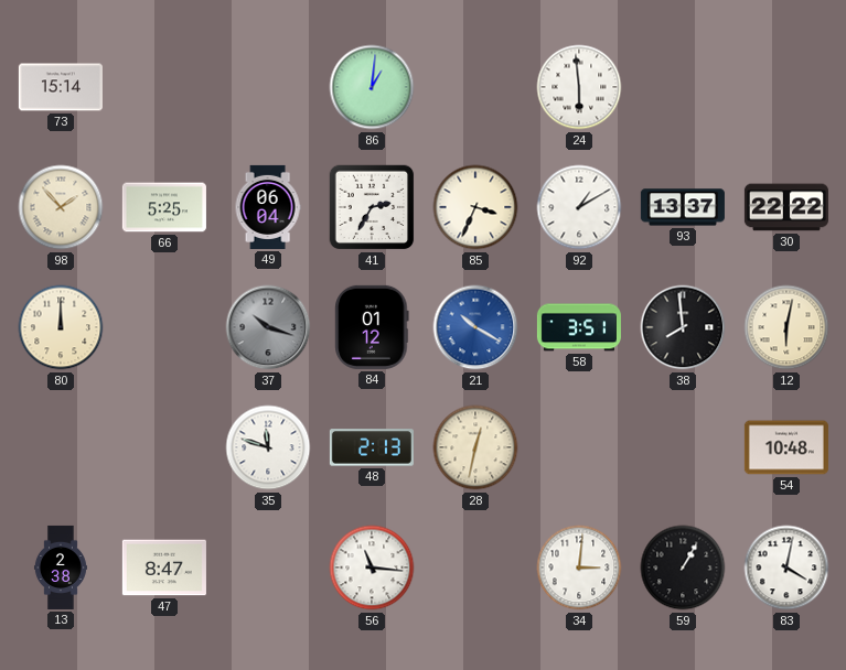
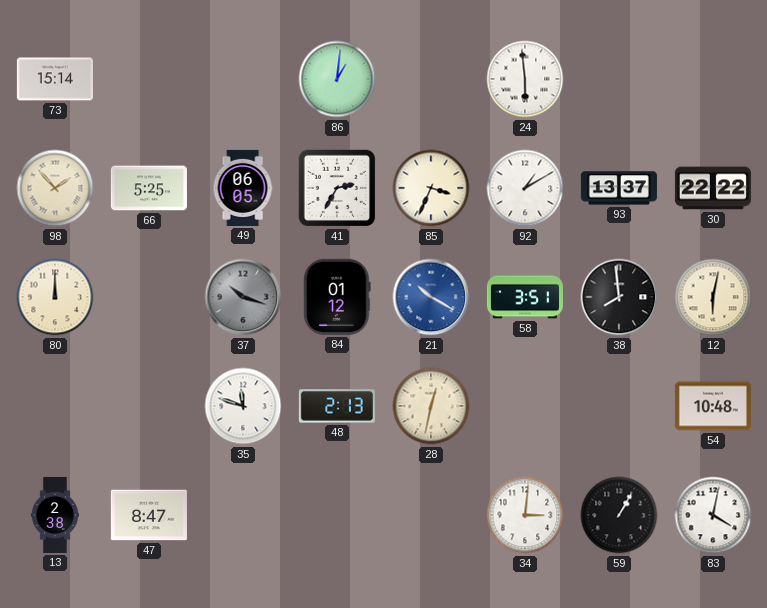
49: 06:04 -> 06:05 (243, 188)
56: 11:16 -> none (372, 568)
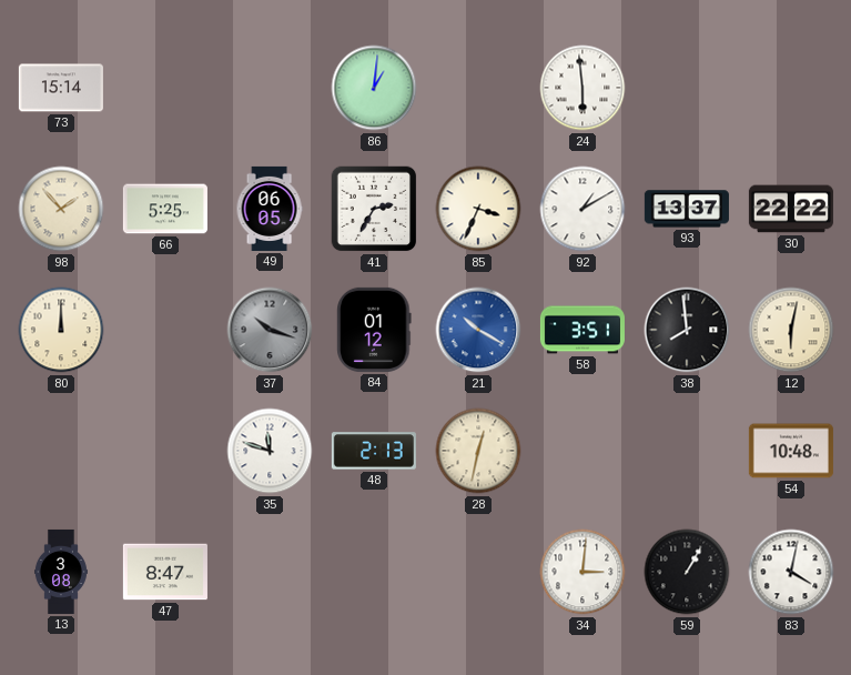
13: 2:38 -> 3:08 (61, 572)
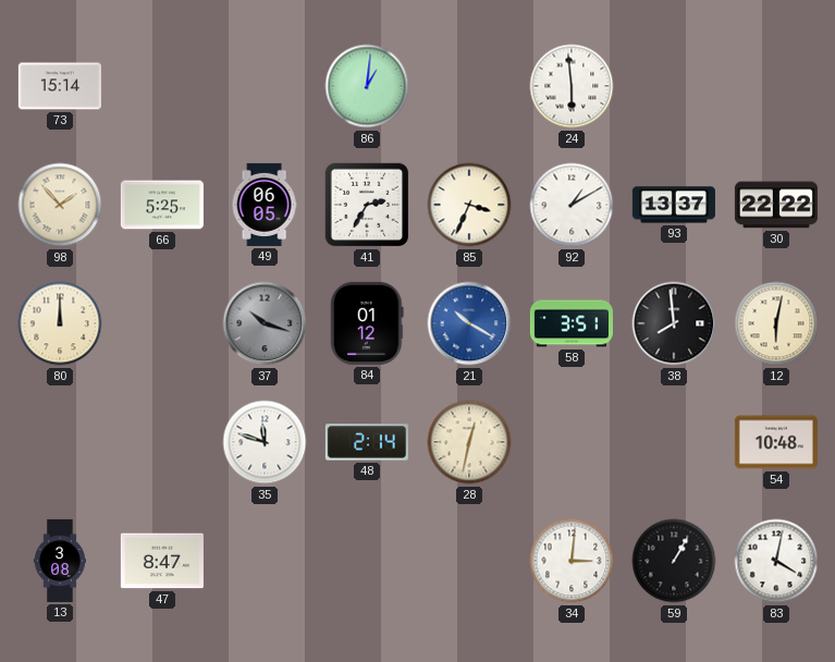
48: 2:13 -> 2:14 (367, 442)
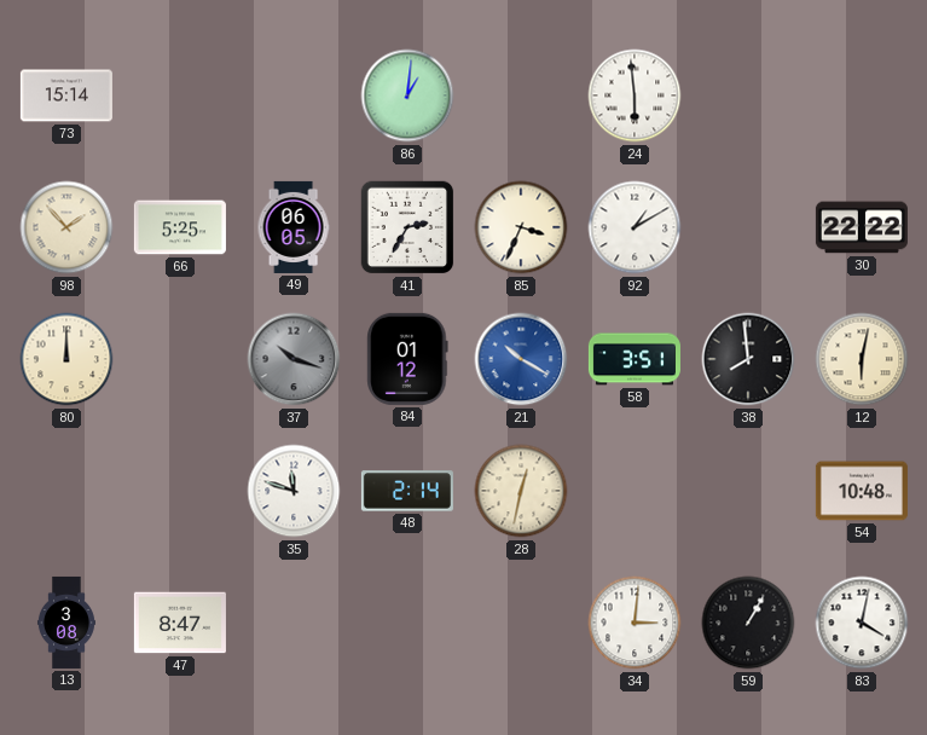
93: 13:37 -> none (674, 205)
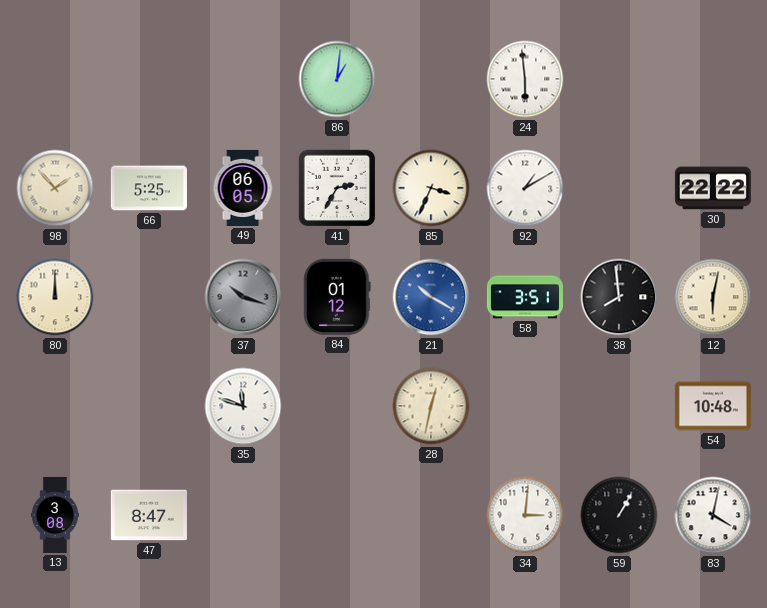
73: 15:14 -> none (66, 96)
48: 2:14 -> none (407, 491)
